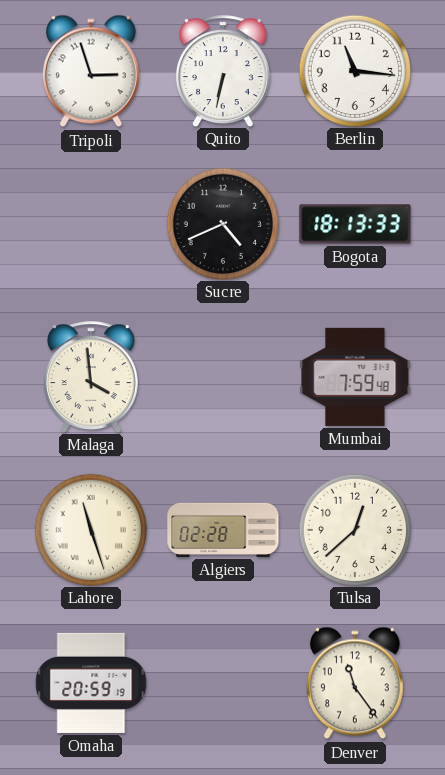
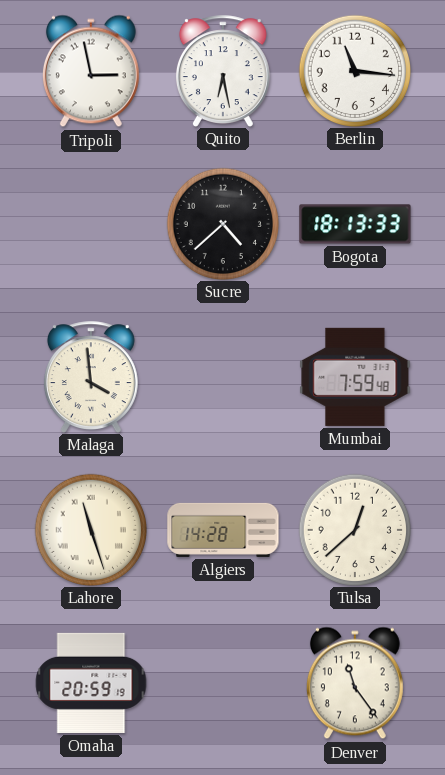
Tripoli: 2:57 -> 2:58 (91, 71)
Quito: 6:32 -> 6:28 (223, 71)
Sucre: 4:41 -> 4:38 (222, 223)
Algiers: 02:28 -> 14:28 (223, 530)
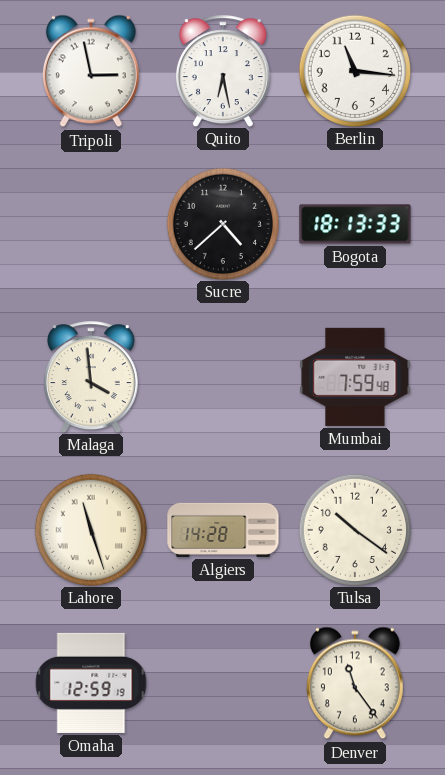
Tulsa: 12:38 -> 10:21 (354, 529)
Omaha: 20:59 -> 12:59 (91, 683)
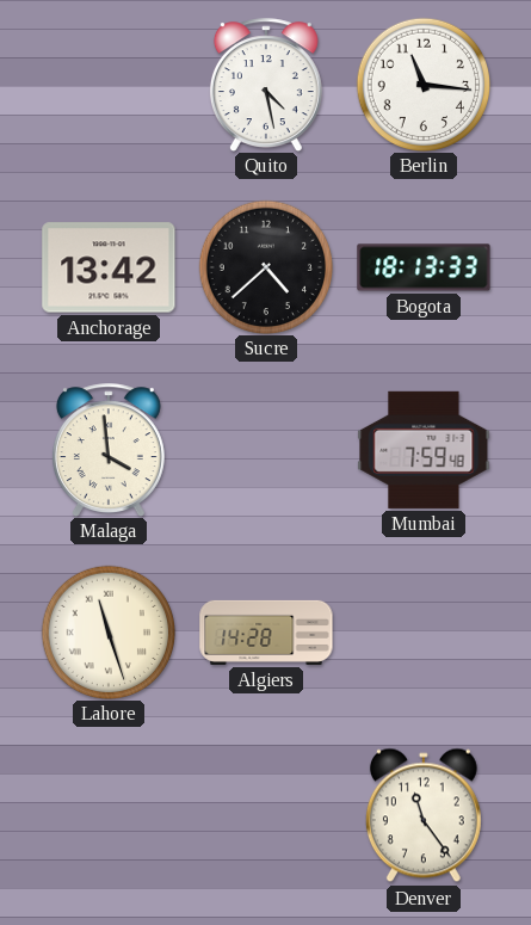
Tripoli: 2:58 -> none (91, 71)
Quito: 6:28 -> 4:28 (266, 85)
Anchorage: none -> 13:42 (109, 267)
Tulsa: 10:21 -> none (354, 529)
Omaha: 12:59 -> none (91, 683)
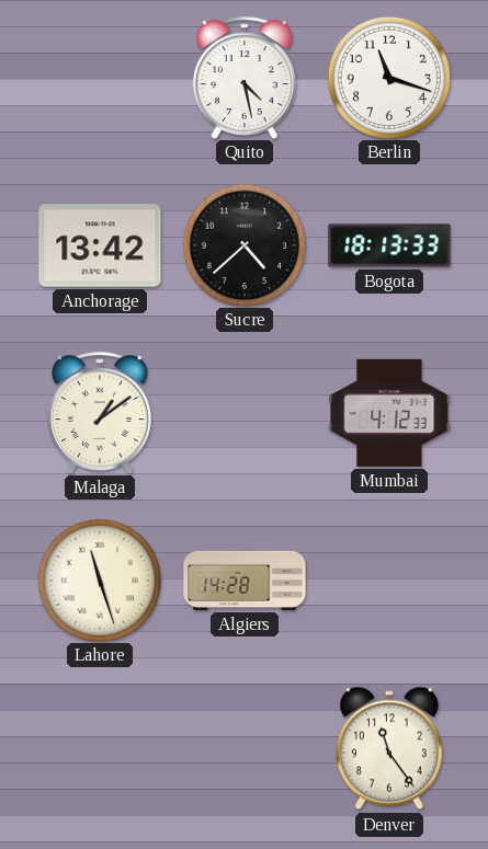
Berlin: 11:16 -> 11:18 (388, 77)
Malaga: 3:59 -> 1:09 (100, 413)
Mumbai: 7:59 -> 4:12 (389, 413)
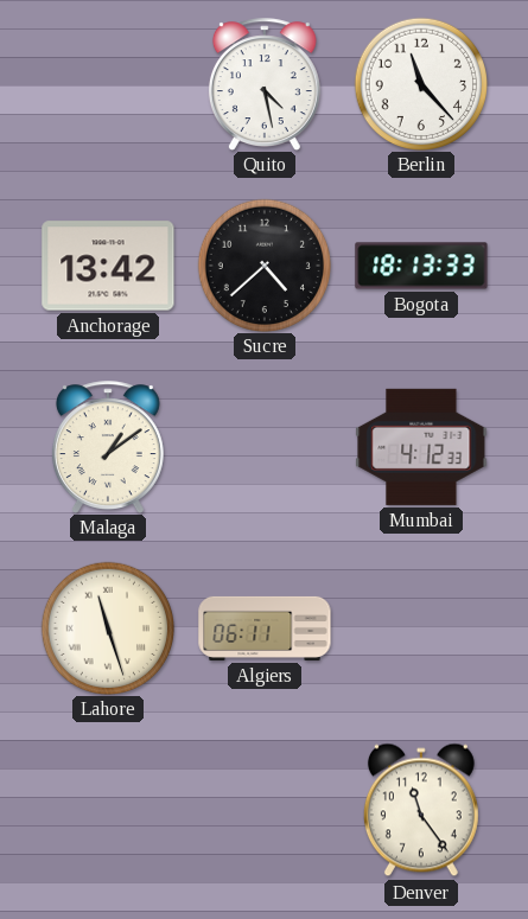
Berlin: 11:18 -> 11:23 (420, 83)
Algiers: 14:28 -> 06:11 (265, 628)
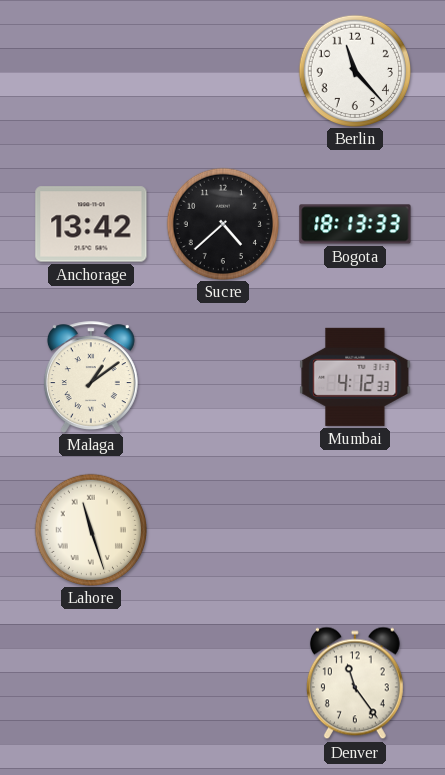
Quito: 4:28 -> none (265, 84)
Algiers: 06:11 -> none (265, 628)
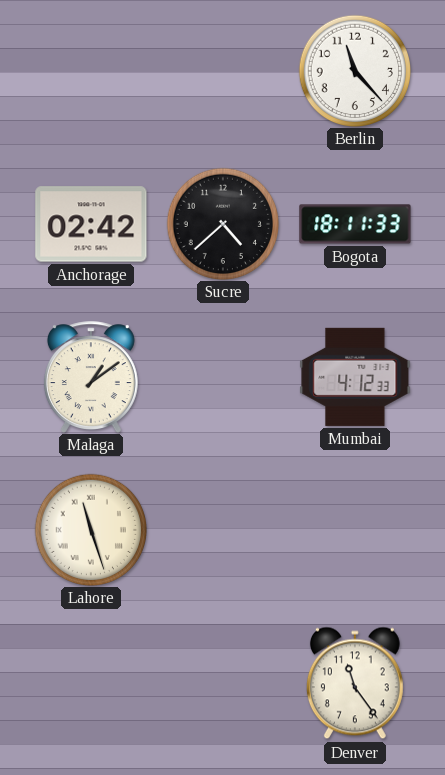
Anchorage: 13:42 -> 02:42 (91, 224)
Bogota: 18:13 -> 18:11 (355, 224)
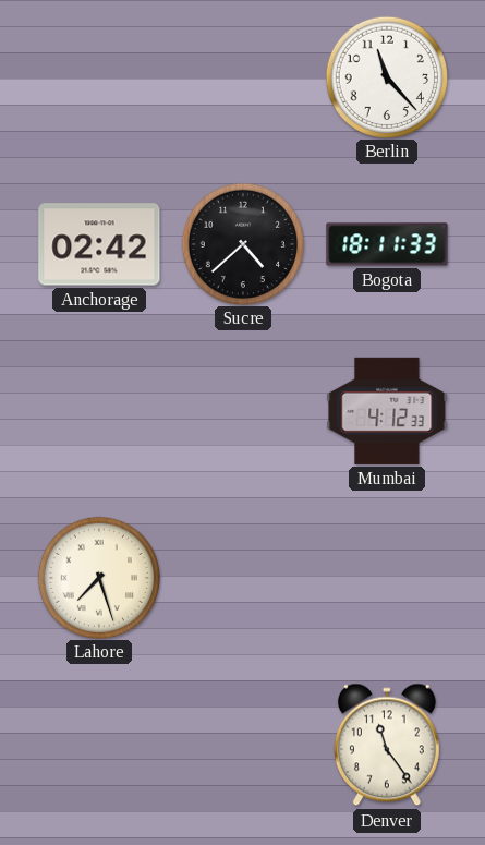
Malaga: 1:09 -> none (91, 377)
Lahore: 11:27 -> 7:27 (98, 577)
